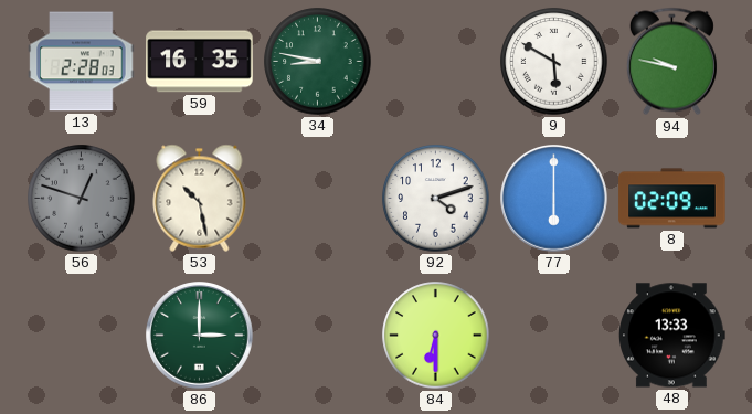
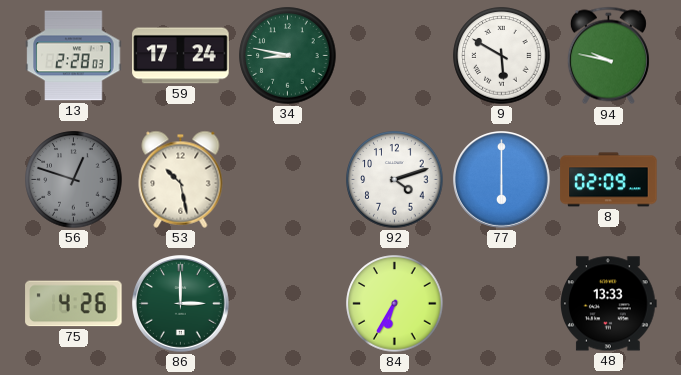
59: 16:35 -> 17:24 (181, 56)
75: none -> 4:26 (74, 304)
84: 6:30 -> 6:35 (395, 304)
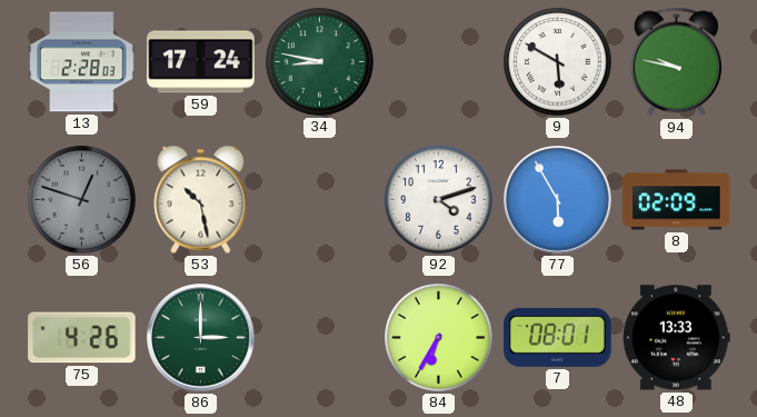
77: 6:00 -> 5:55 (558, 200)
7: none -> 08:01 (558, 337)
